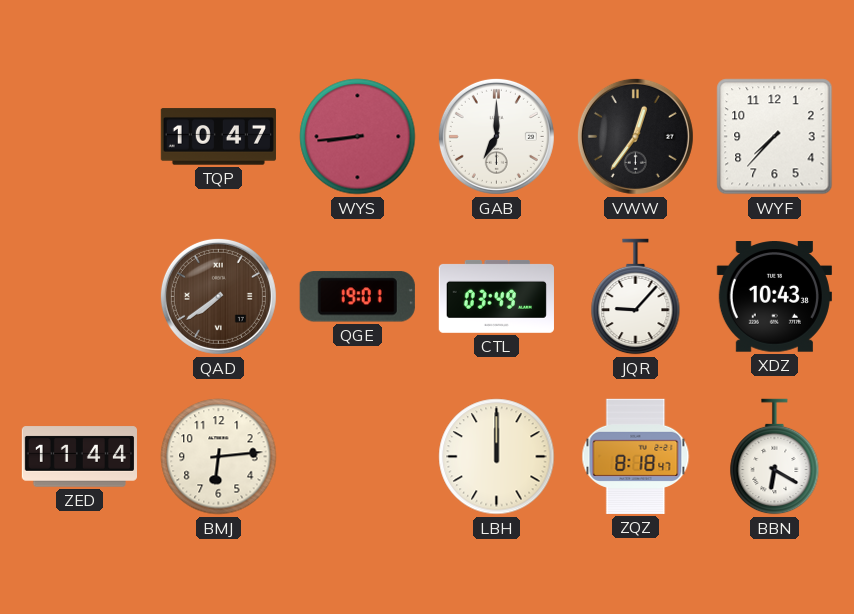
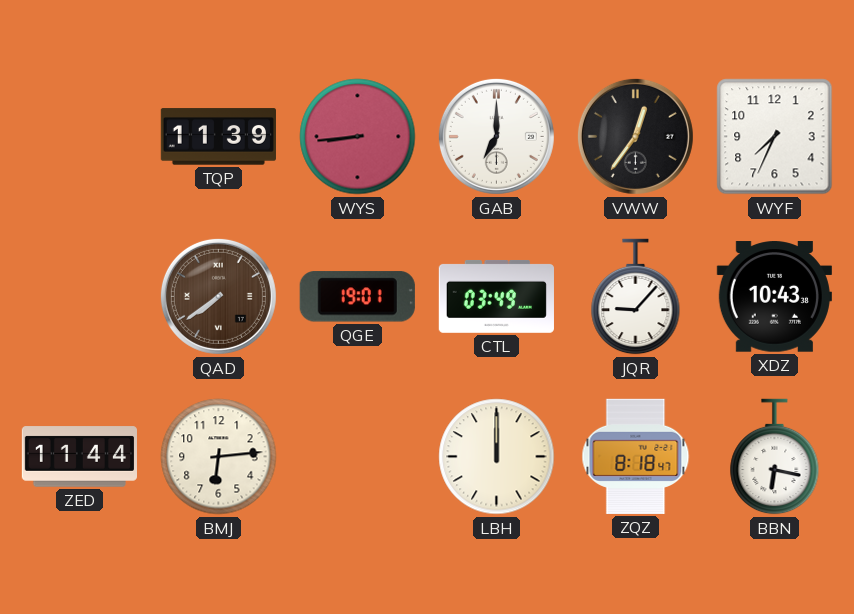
TQP: 10:47 -> 11:39 (218, 137)
WYF: 7:37 -> 7:34 (775, 137)
BBN: 6:20 -> 6:17 (775, 457)
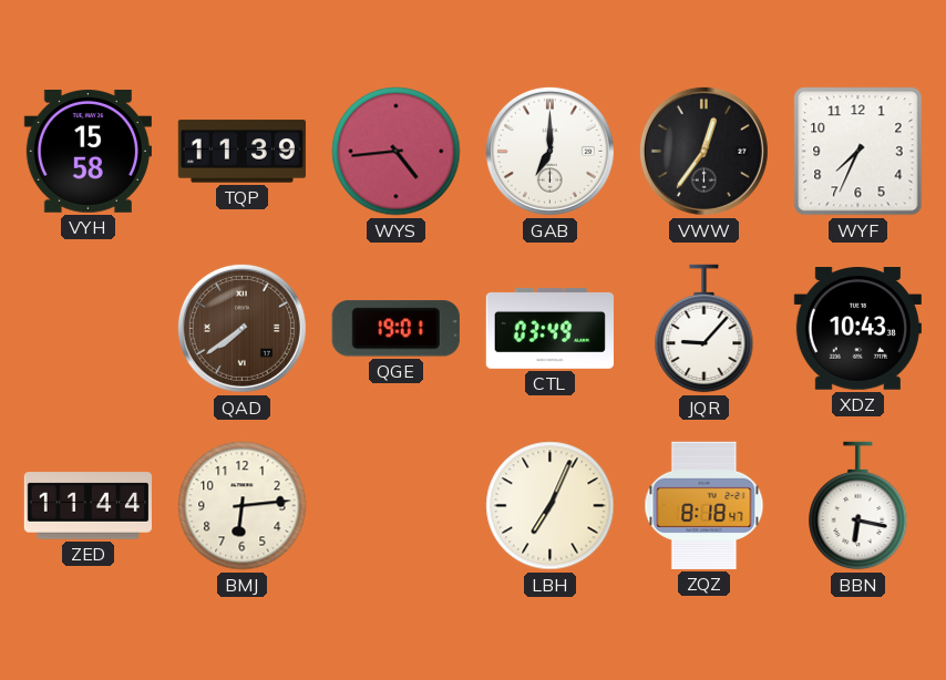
VYH: none -> 15:58 (88, 151)
WYS: 8:44 -> 4:44 (397, 152)
LBH: 12:00 -> 7:04 (551, 506)
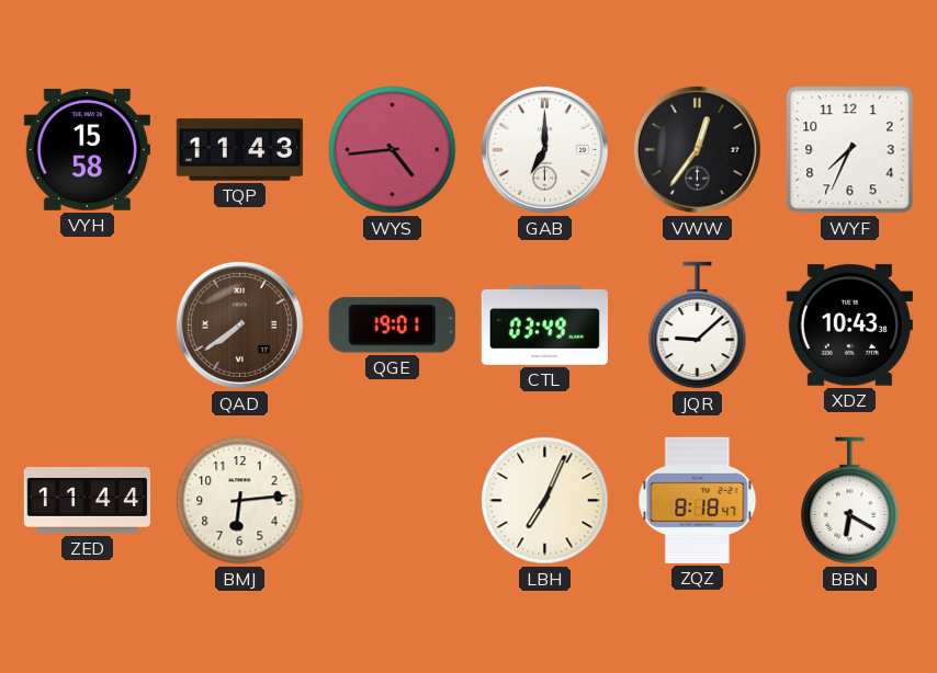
TQP: 11:39 -> 11:43 (239, 150)
JQR: 9:07 -> 9:08 (698, 326)
BBN: 6:17 -> 6:20 (850, 501)
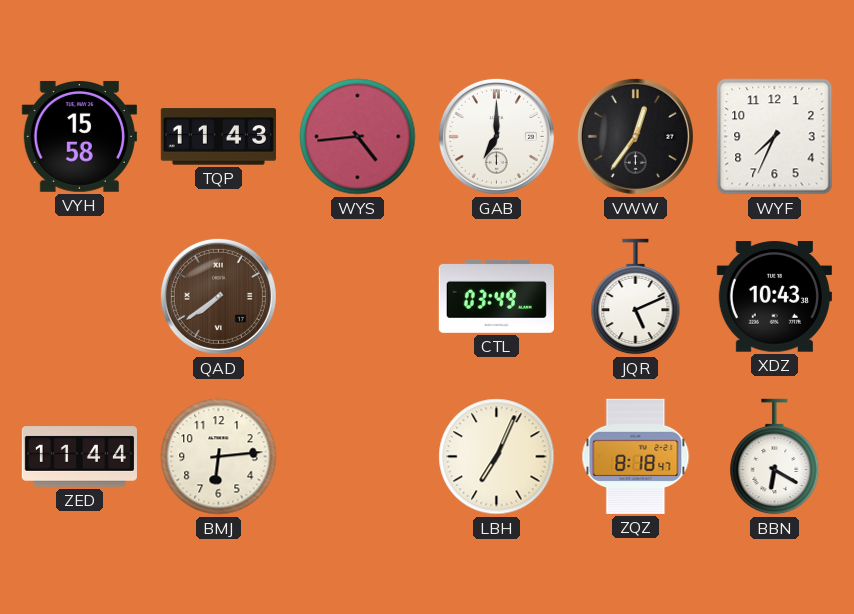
QGE: 19:01 -> none (392, 326)
JQR: 9:08 -> 5:11 (636, 297)
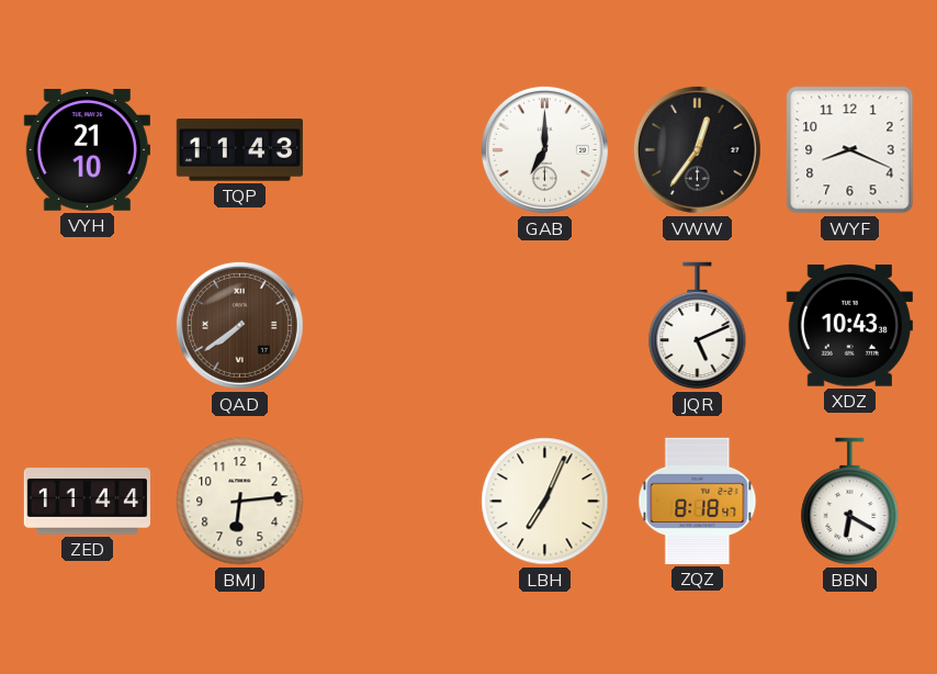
VYH: 15:58 -> 21:10 (87, 149)
WYS: 4:44 -> none (358, 137)
WYF: 7:34 -> 8:19 (850, 150)
CTL: 03:49 -> none (496, 296)
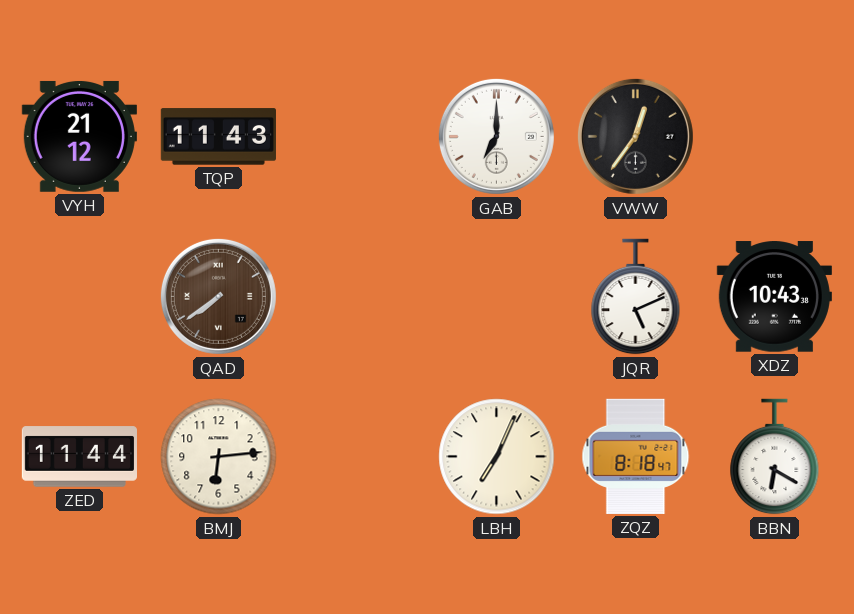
VYH: 21:10 -> 21:12 (79, 136)
WYF: 8:19 -> none (850, 150)
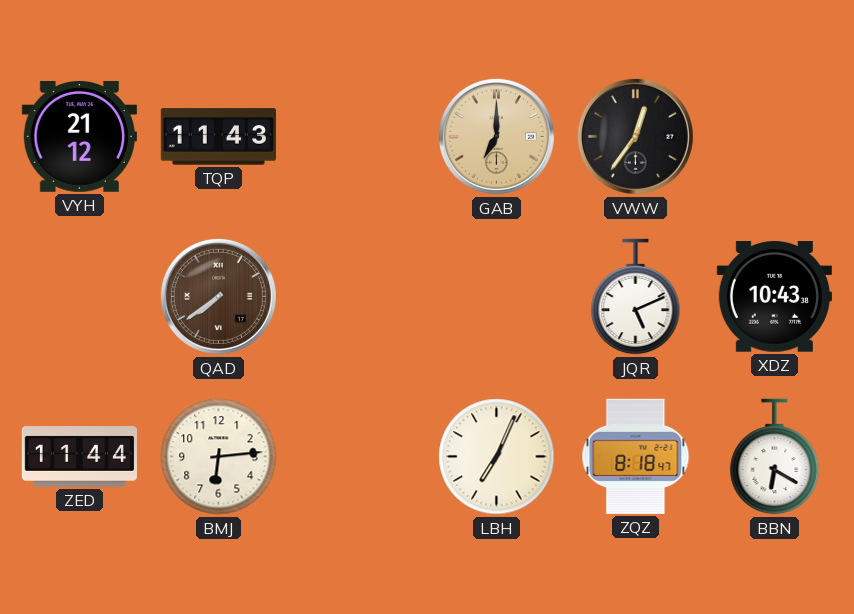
GAB dial: white -> champagne (496, 136)
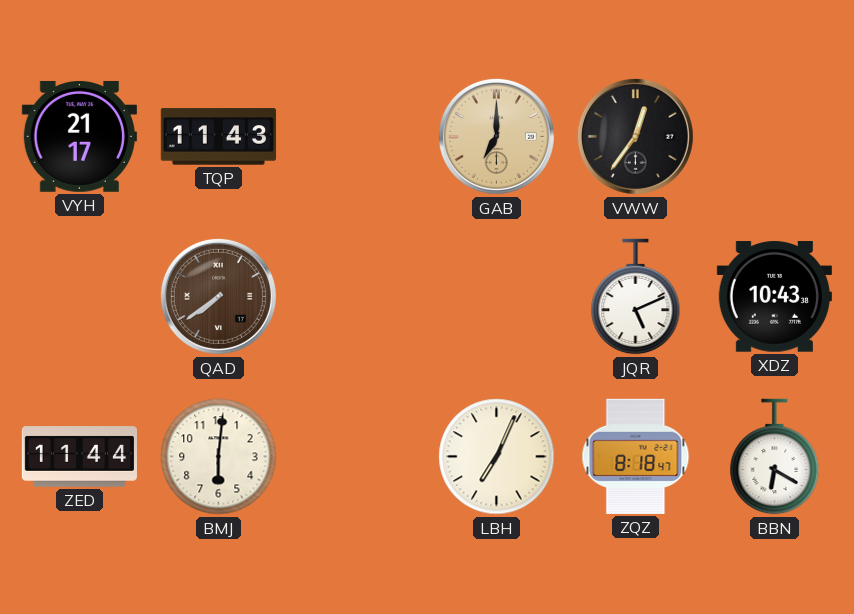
VYH: 21:12 -> 21:17 (79, 136)
BMJ: 6:14 -> 6:01 (219, 457)
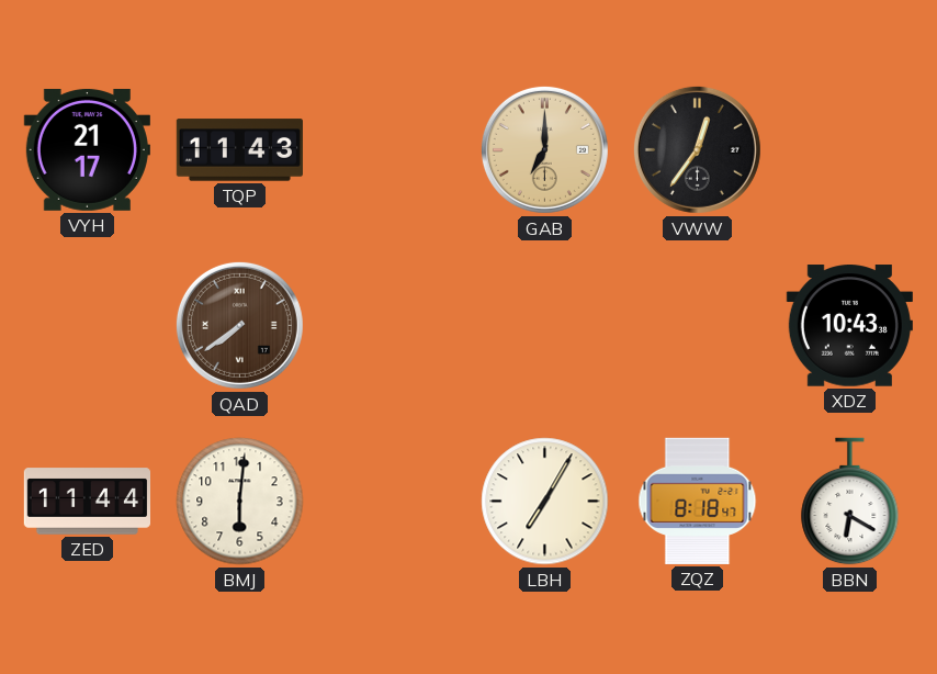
JQR: 5:11 -> none (636, 297)
LBH: 7:04 -> 7:05 (545, 502)
